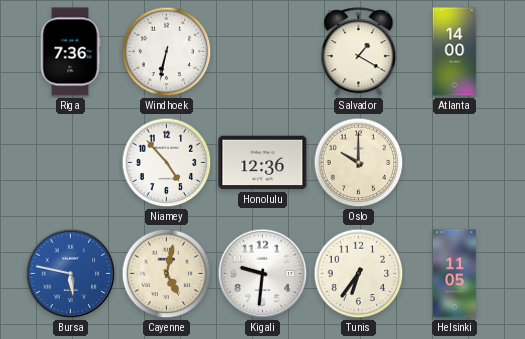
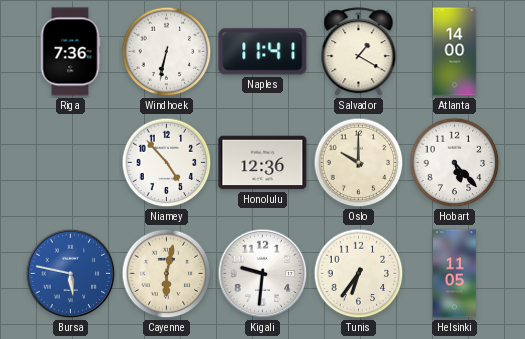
Naples: none -> 11:41 (263, 52)
Hobart: none -> 5:23 (455, 163)
Cayenne: 5:02 -> 6:02 (167, 274)
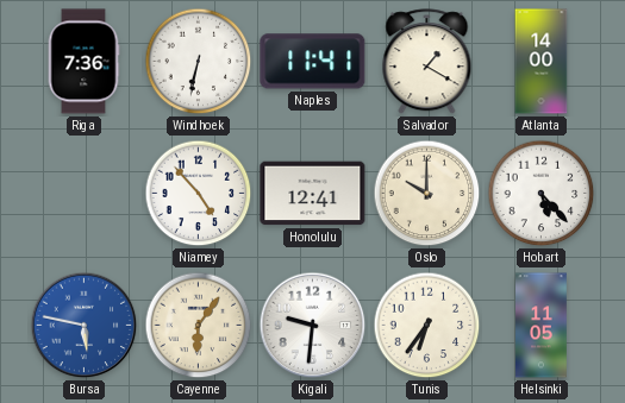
Honolulu: 12:36 -> 12:41 (313, 194)
Cayenne: 6:02 -> 6:06 (199, 326)
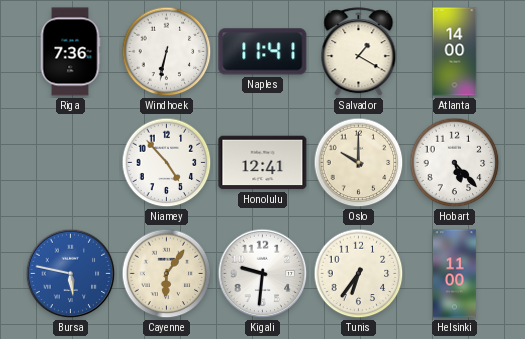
Helsinki: 11:05 -> 11:00 (455, 274)
